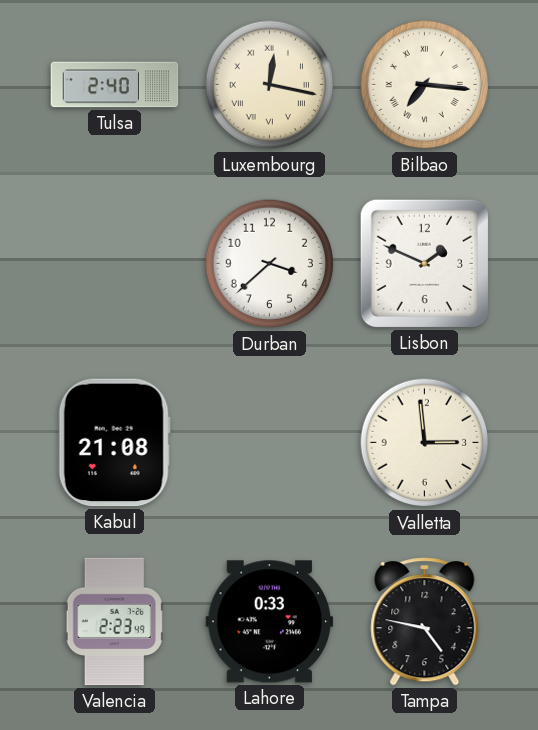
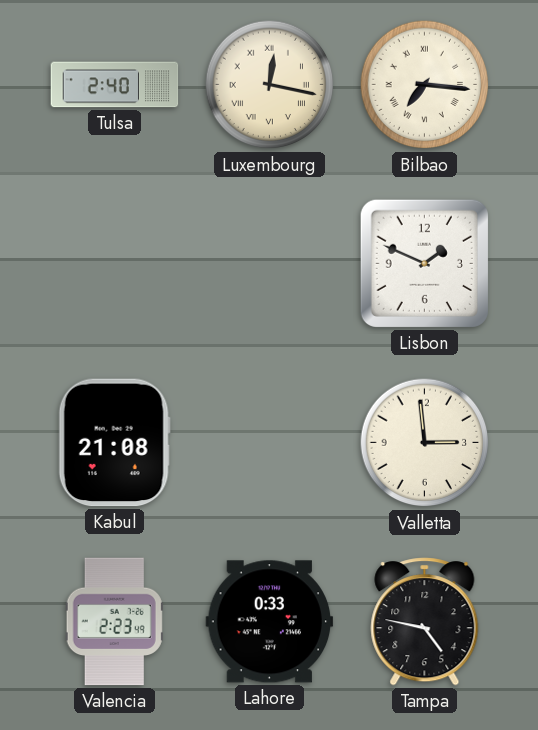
Durban: 3:38 -> none (270, 264)
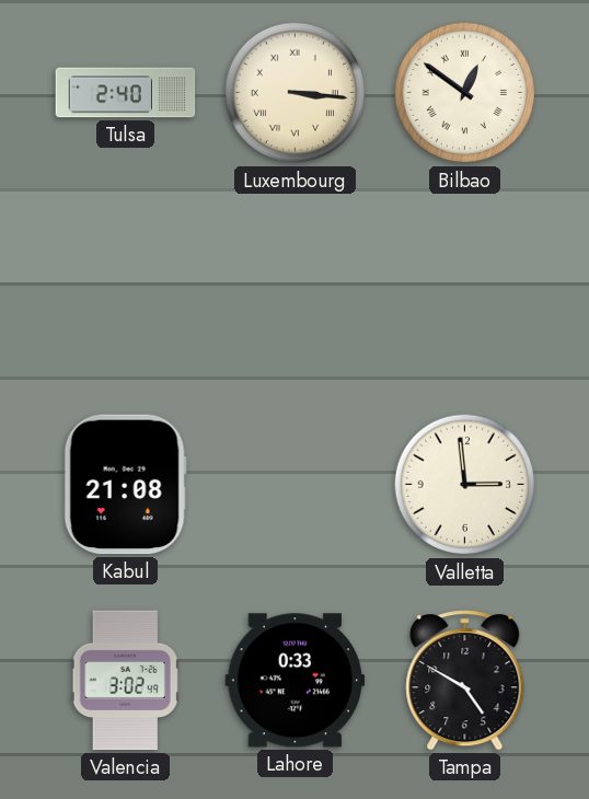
Luxembourg: 12:17 -> 3:16 (296, 93)
Bilbao: 7:16 -> 12:51 (465, 93)
Lisbon: 1:49 -> none (424, 263)
Valencia: 2:23 -> 3:02 (125, 681)
Tampa: 4:47 -> 4:50 (465, 681)
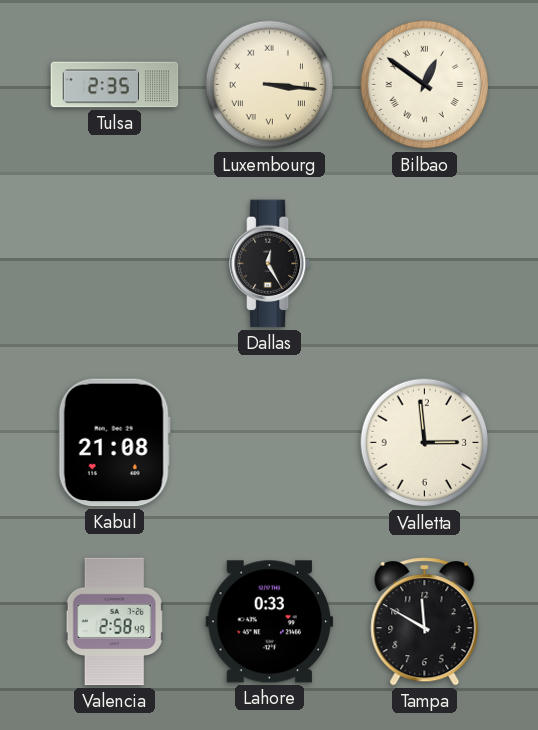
Tulsa: 2:40 -> 2:35 (115, 85)
Dallas: none -> 12:25 (271, 264)
Valencia: 3:02 -> 2:58 (114, 622)
Tampa: 4:50 -> 11:50 (425, 622)
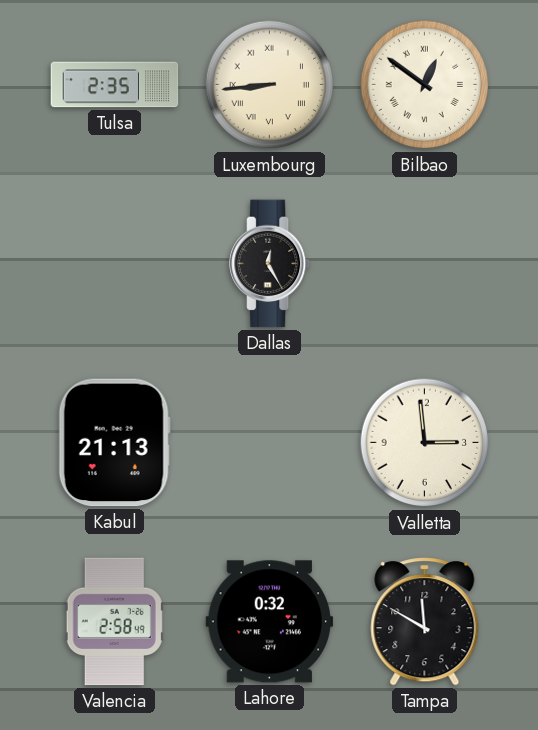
Luxembourg: 3:16 -> 8:44 (270, 85)
Kabul: 21:08 -> 21:13 (114, 443)
Lahore: 0:33 -> 0:32 (270, 622)
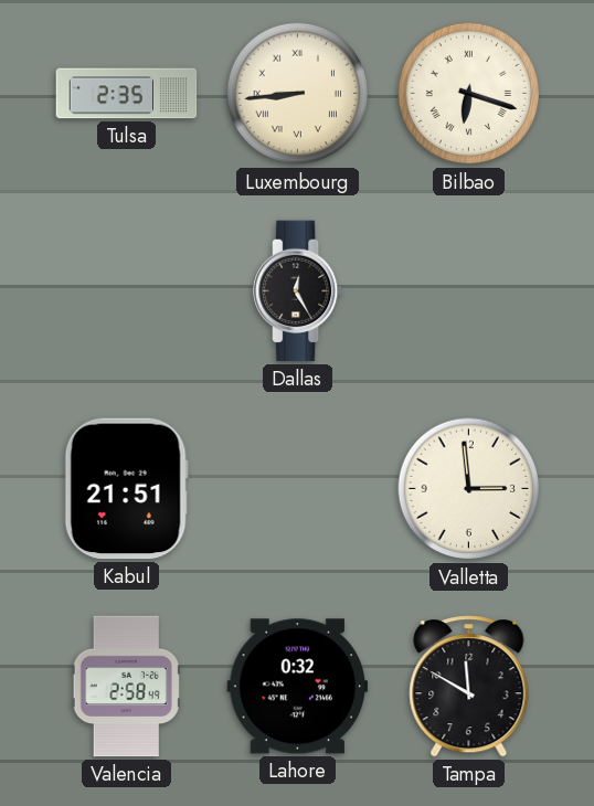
Bilbao: 12:51 -> 6:18 (469, 94)
Kabul: 21:13 -> 21:51 (126, 489)
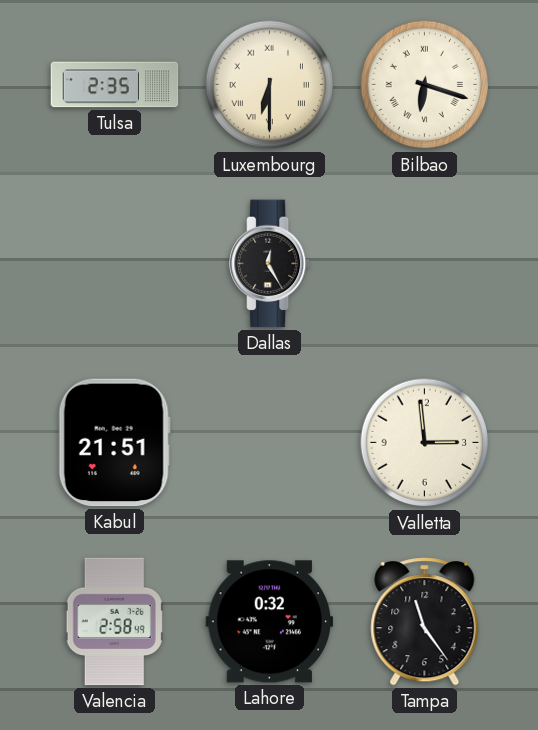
Luxembourg: 8:44 -> 6:30 (270, 85)
Tampa: 11:50 -> 11:24 (425, 622)
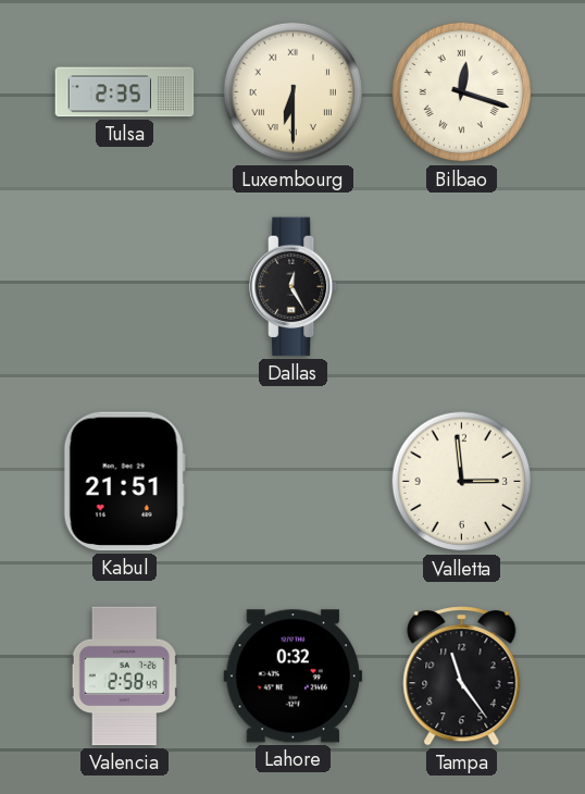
Bilbao: 6:18 -> 12:18 (462, 92)
